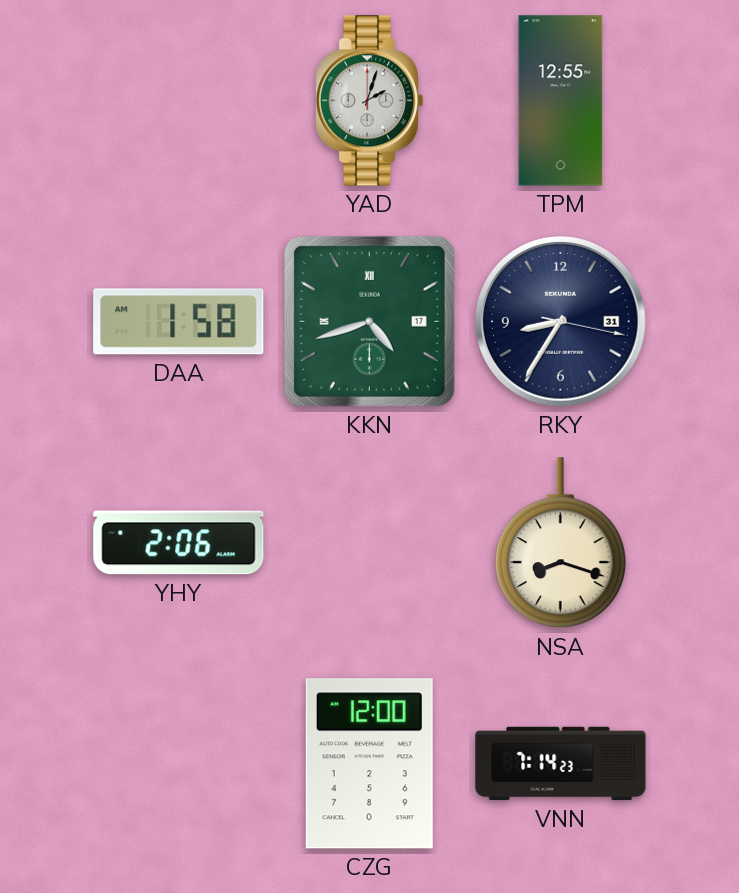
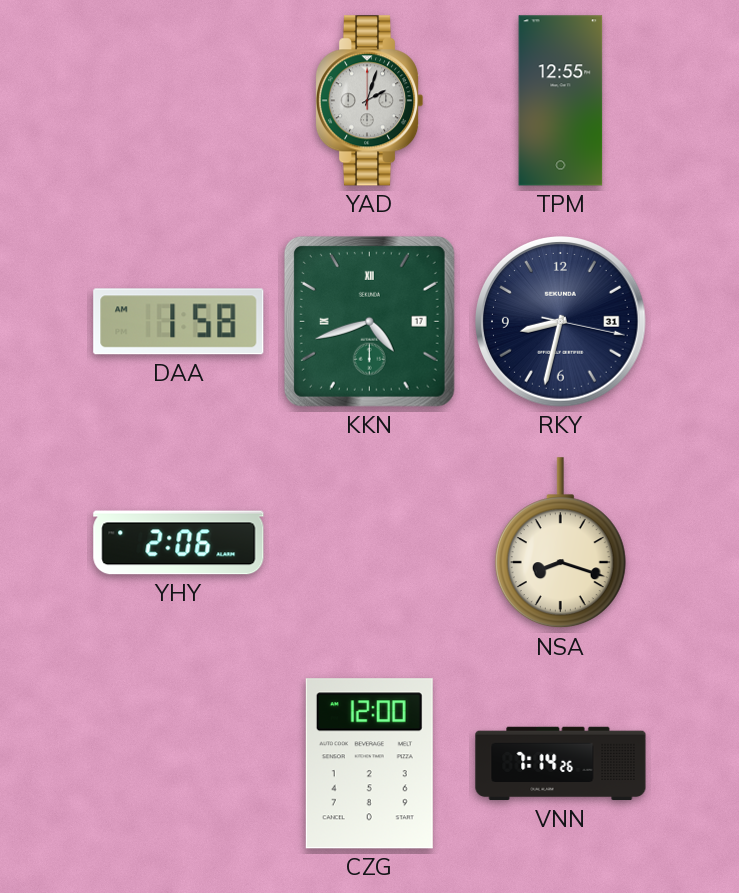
RKY: 8:35 -> 8:32 (561, 322)
VNN: 7:14:23 -> 7:14:26 (561, 764)
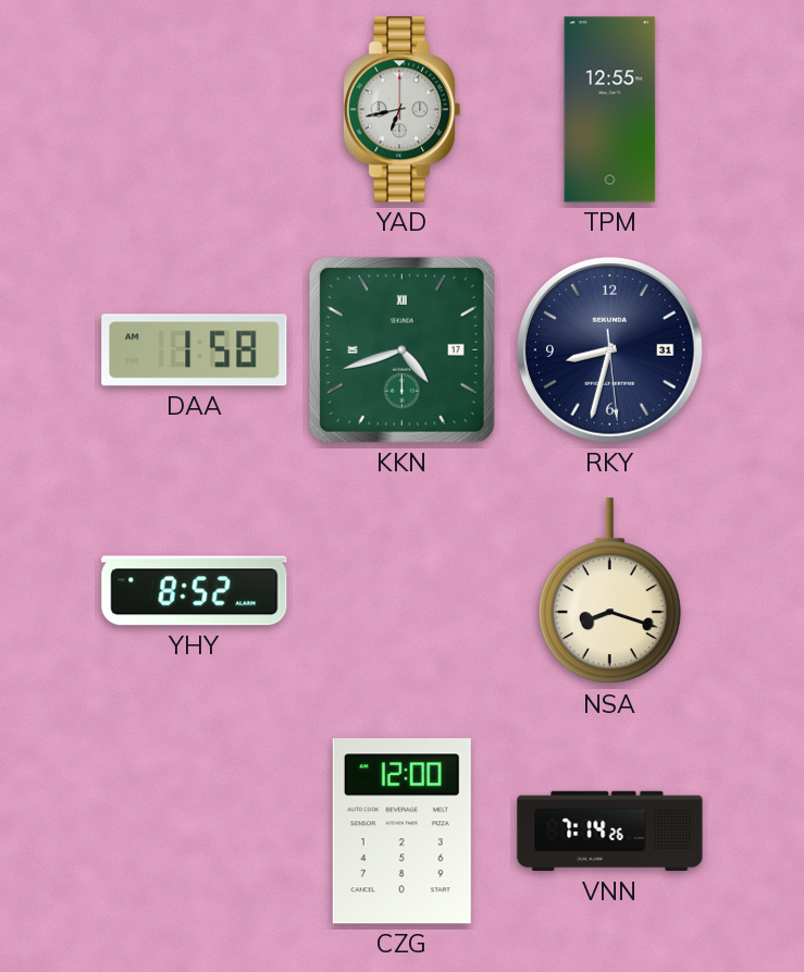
YAD: 2:03 -> 6:43 (401, 110)
RKY: 8:32:17 -> 8:32:29 (610, 350)
YHY: 2:06 -> 8:52 (195, 591)
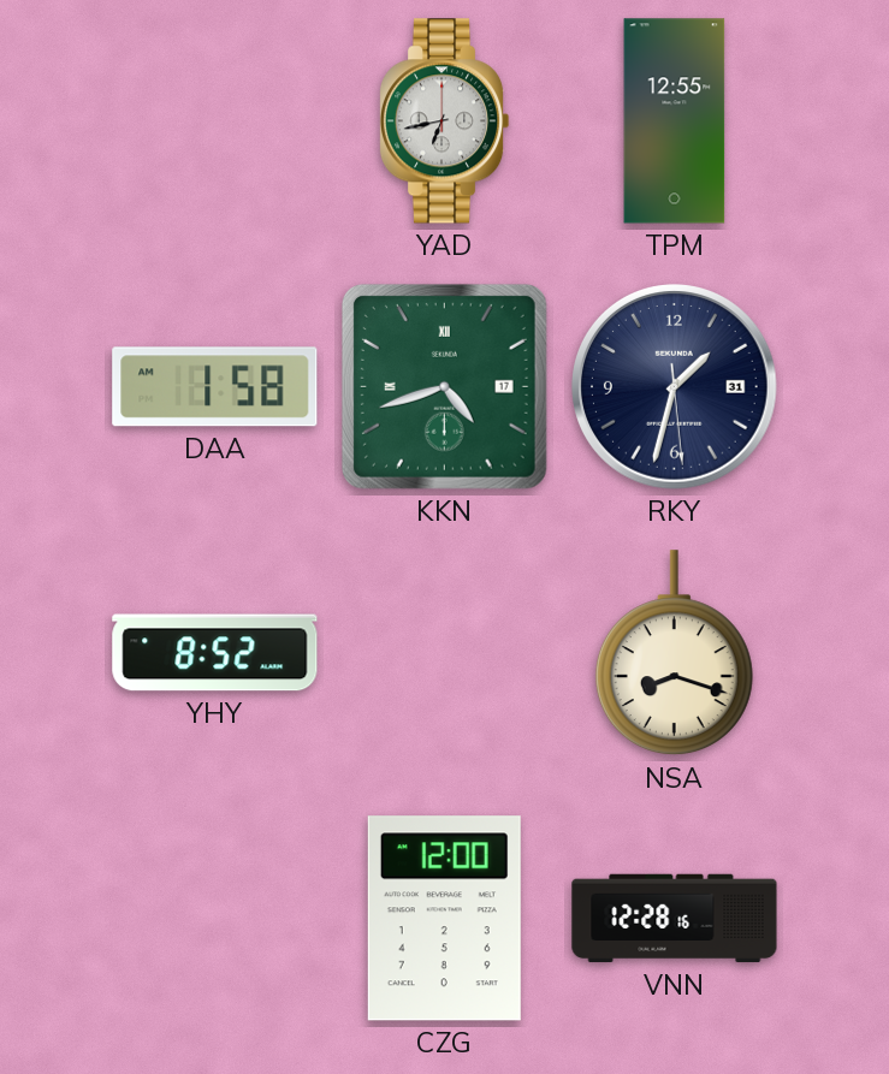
RKY: 8:32 -> 1:32 (675, 387)
VNN: 7:14 -> 12:28 (675, 919)
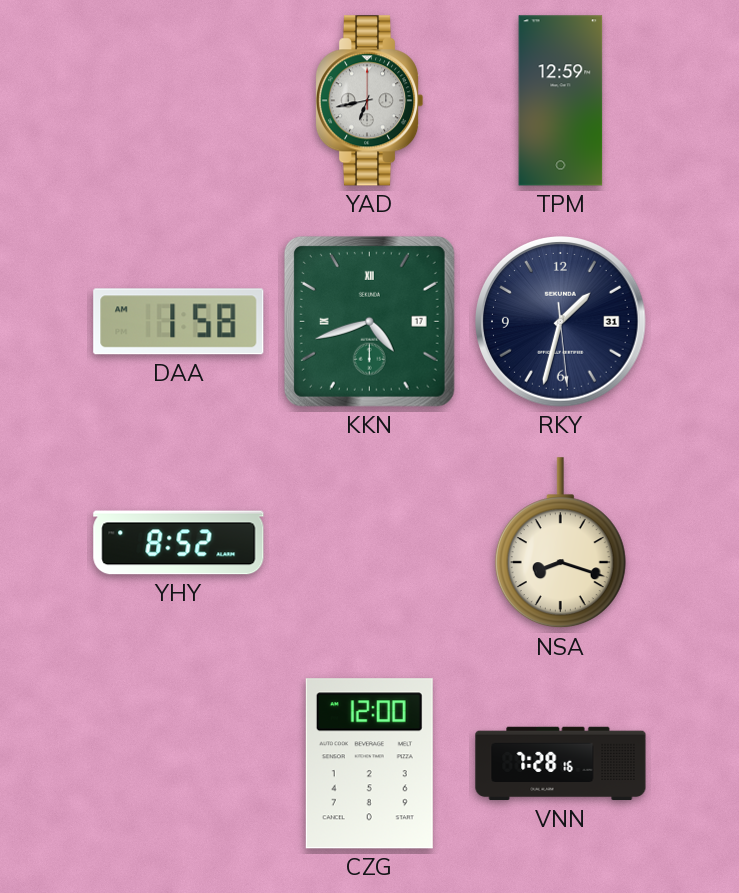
TPM: 12:55 -> 12:59 (561, 101)
VNN: 12:28 -> 7:28 (561, 764)
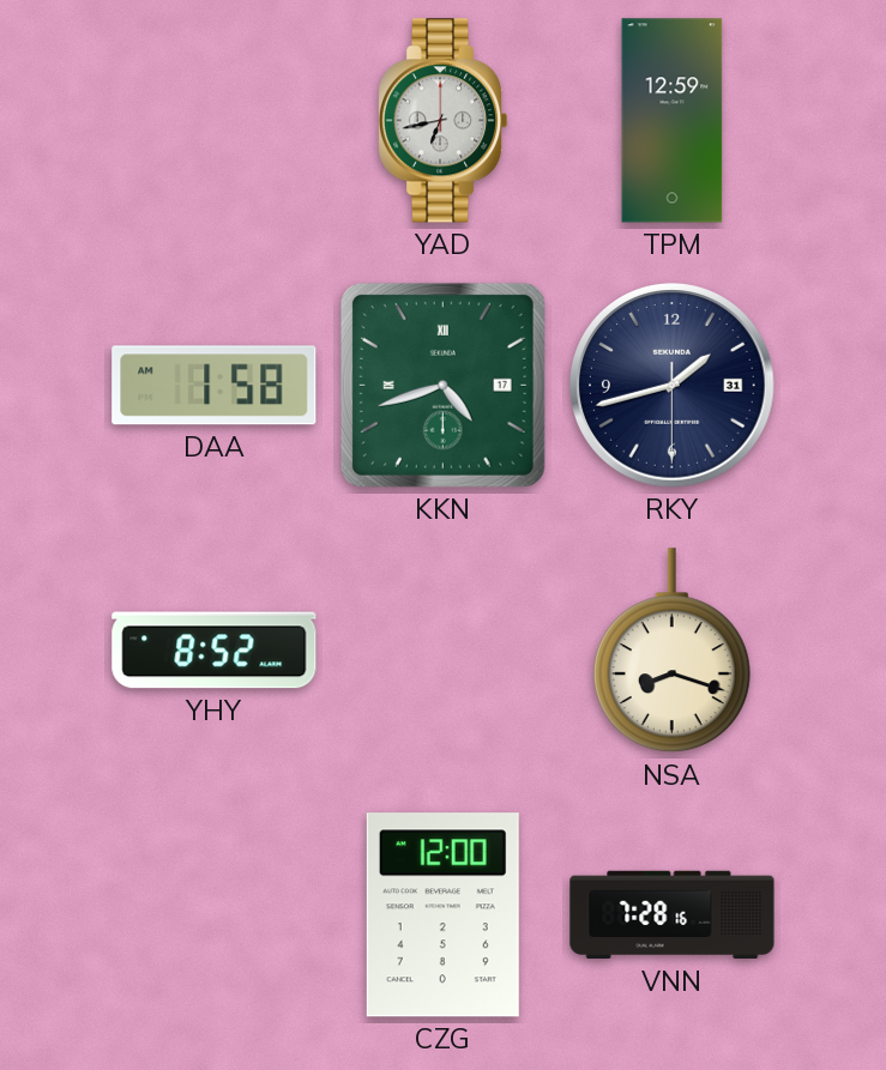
RKY: 1:32 -> 1:42 (673, 386)
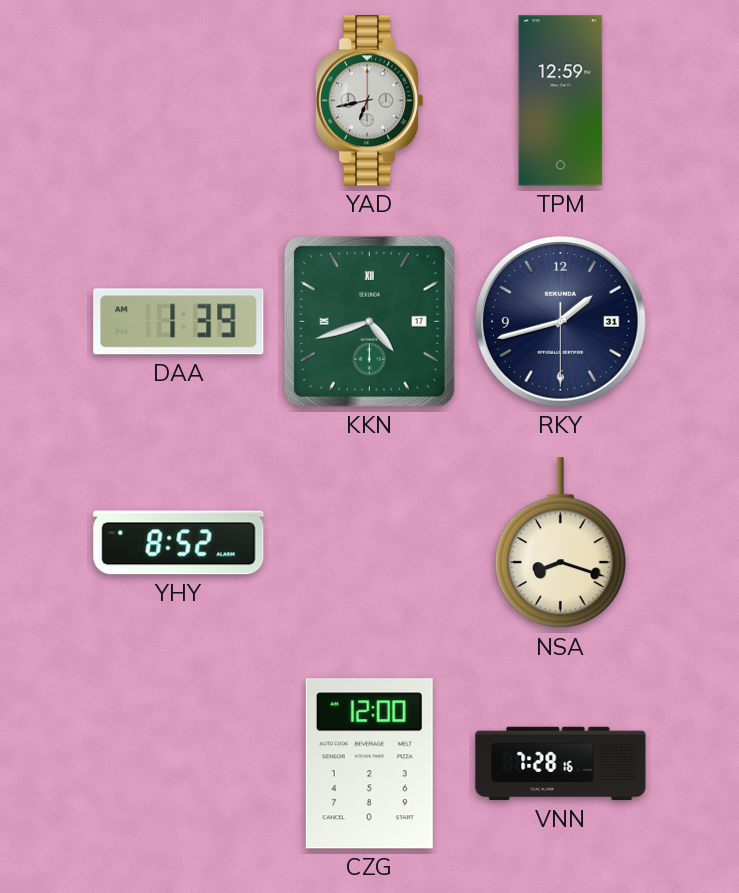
DAA: 1:58 -> 1:39 (179, 322)
